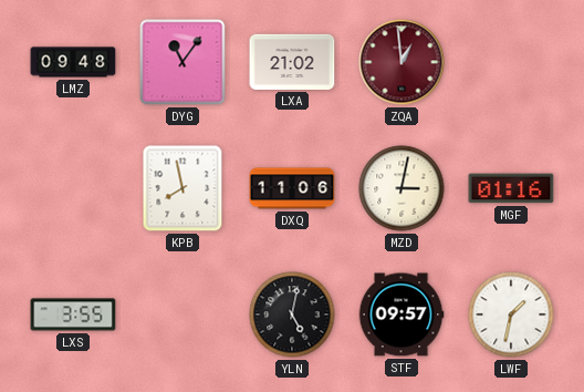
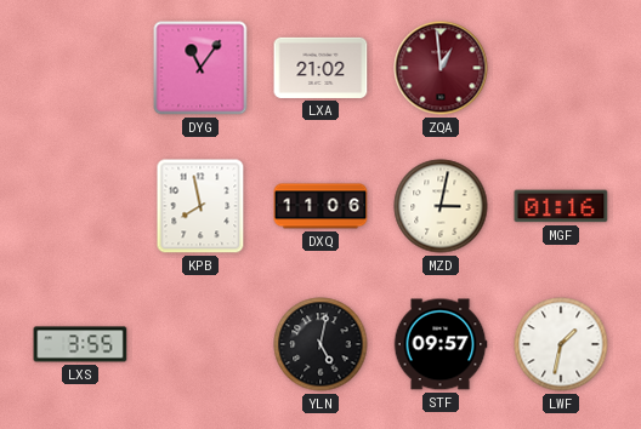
LMZ: 09:48 -> none (73, 62)
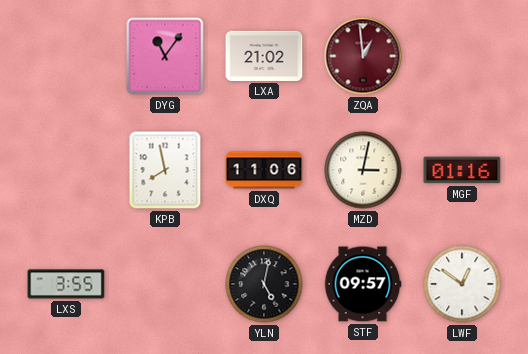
LWF: 1:32 -> 12:51 (462, 284)
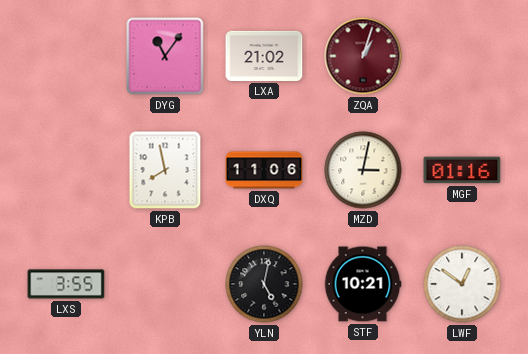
ZQA: 12:59 -> 1:03 (363, 56)
STF: 09:57 -> 10:21 (363, 284)
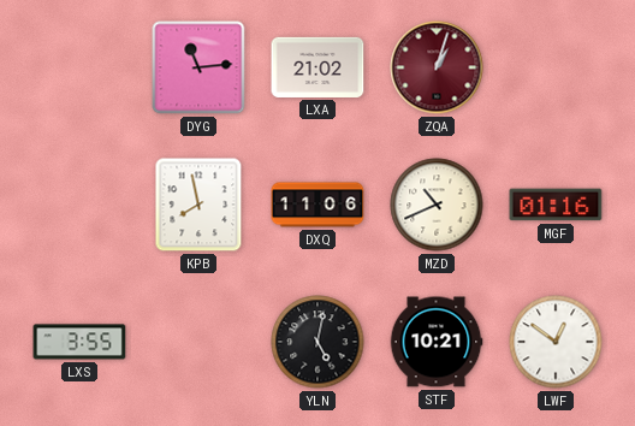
DYG: 11:06 -> 11:14 (198, 67)
MZD: 3:02 -> 10:41 (437, 205)
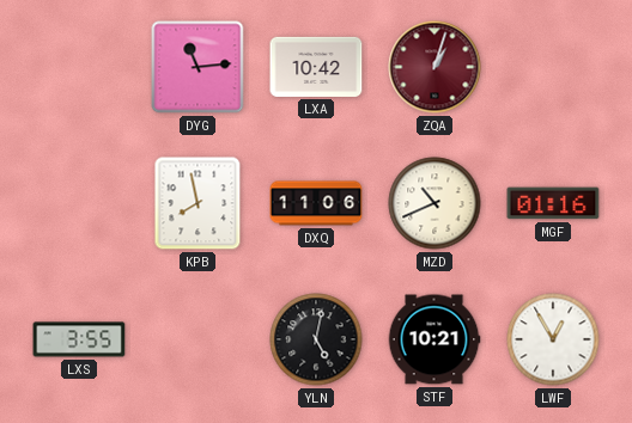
LXA: 21:02 -> 10:42 (316, 67)
LWF: 12:51 -> 12:55 (553, 339)
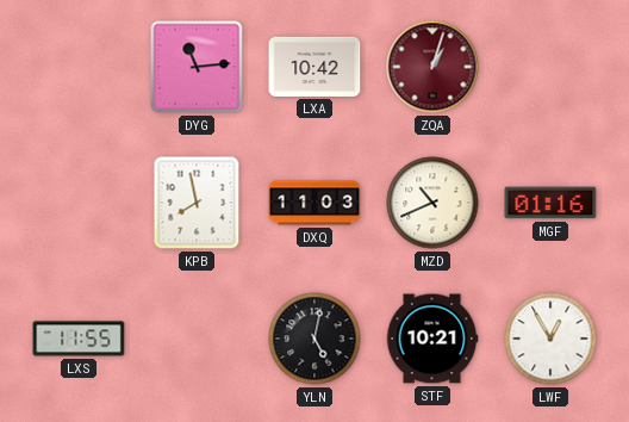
DXQ: 11:06 -> 11:03 (314, 203)
LXS: 3:55 -> 11:55 (79, 339)
